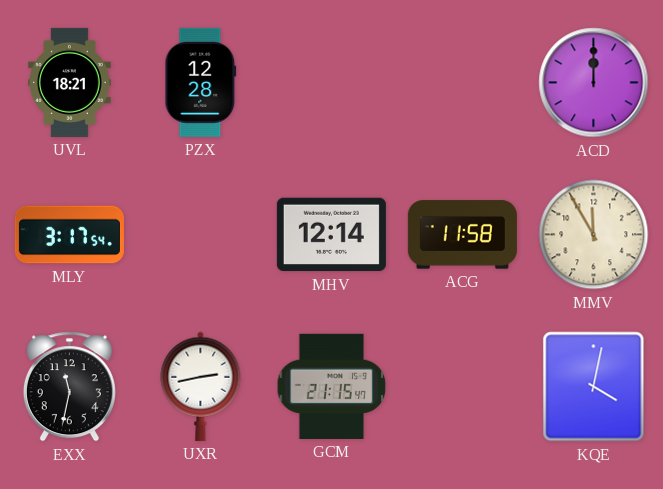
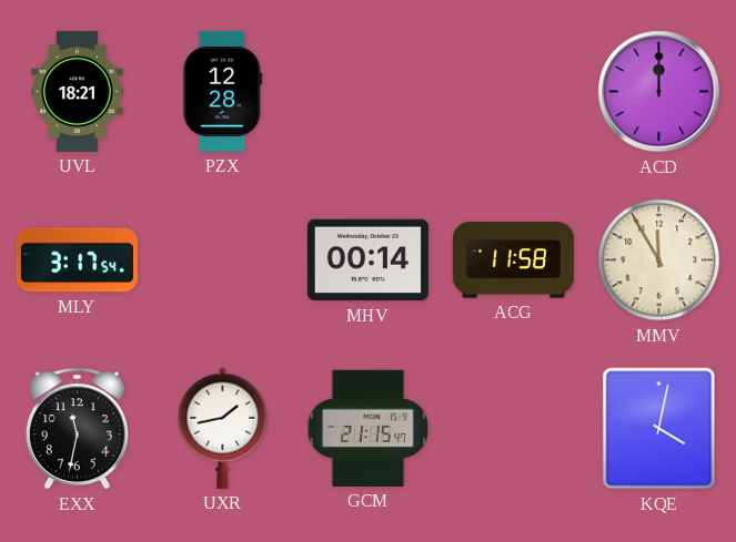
MHV: 12:14 -> 00:14 (367, 260)
UXR: 2:43 -> 1:43 (223, 428)
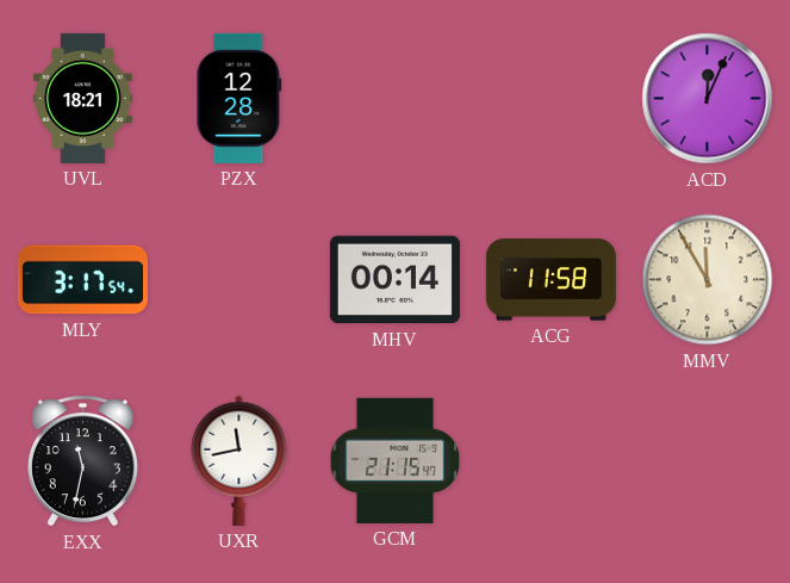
ACD: 12:00 -> 12:04 (708, 99)
UXR: 1:43 -> 11:43 (240, 460)
KQE: 4:02 -> none (659, 429)
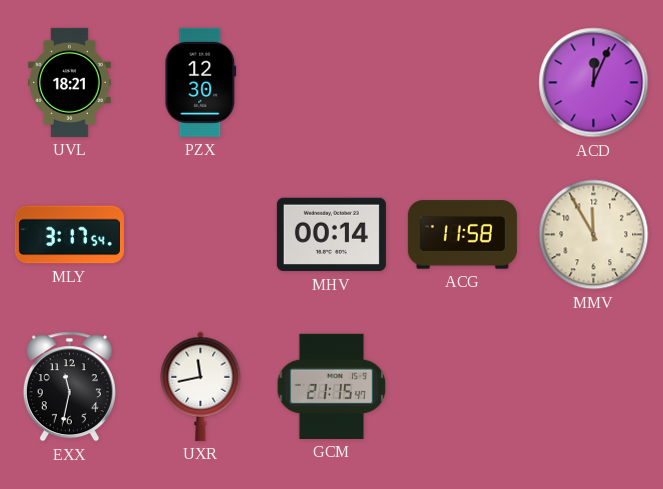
PZX: 12:28 -> 12:30 (201, 82)
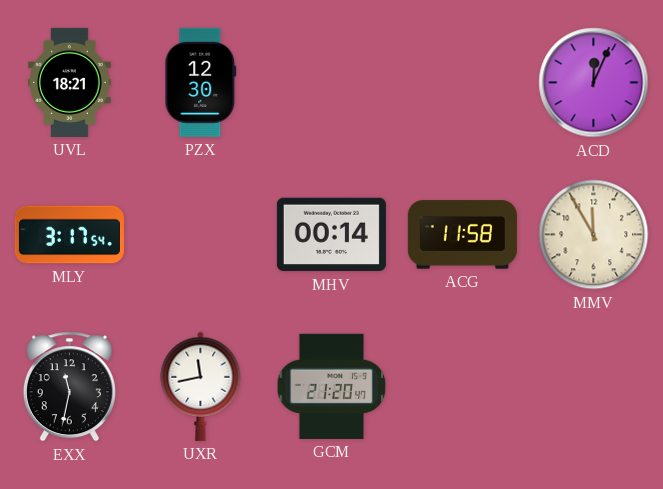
GCM: 21:15 -> 21:20 (332, 386)
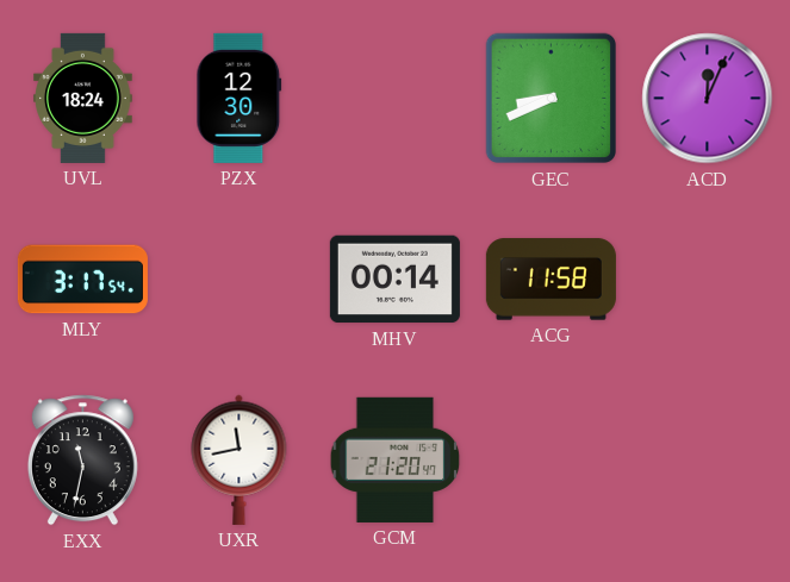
UVL: 18:21 -> 18:24 (83, 98)
GEC: none -> 8:41 (552, 99)
MMV: 11:55 -> none (594, 235)
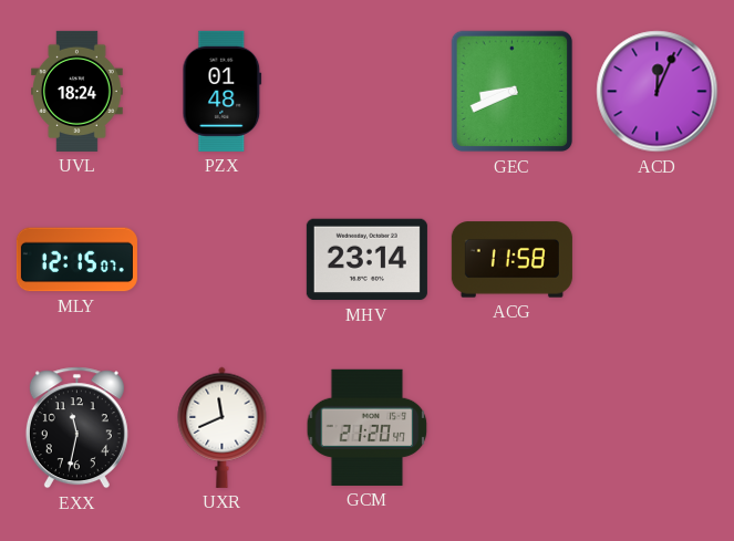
PZX: 12:30 -> 01:48 (223, 91)
MLY: 3:17 -> 12:15 (76, 260)
MHV: 00:14 -> 23:14 (366, 260)
UXR: 11:43 -> 11:41 (223, 427)
